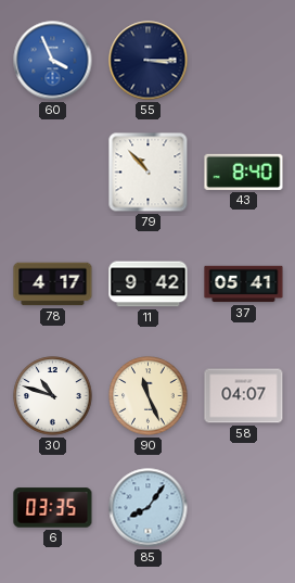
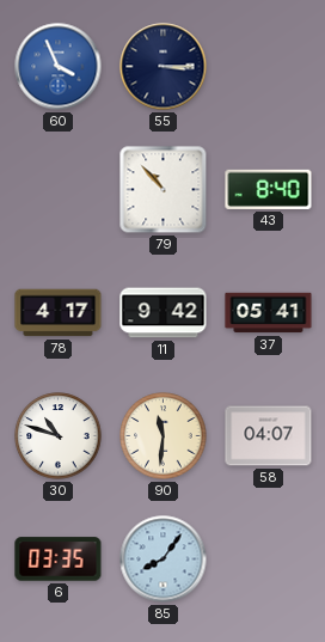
90: 11:26 -> 11:31 (164, 436)
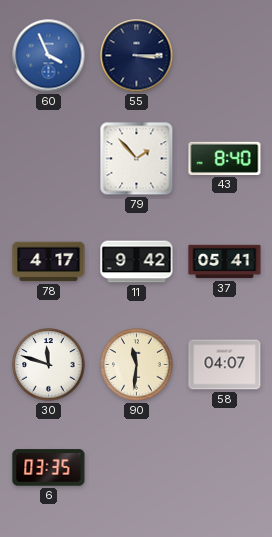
79: 10:53 -> 1:53 (137, 159)
30: 10:48 -> 11:48 (49, 365)
85: 8:06 -> none (164, 560)
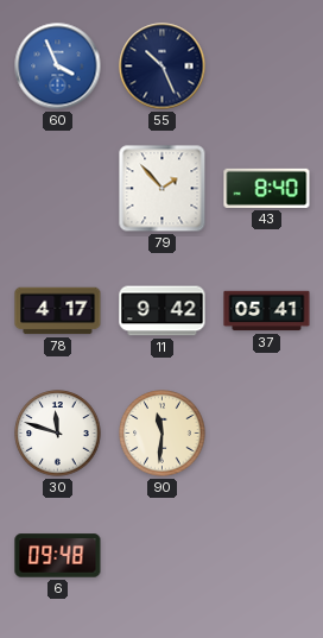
55: 3:15 -> 10:26 (163, 67)
58: 04:07 -> none (225, 365)
6: 03:35 -> 09:48 (58, 556)
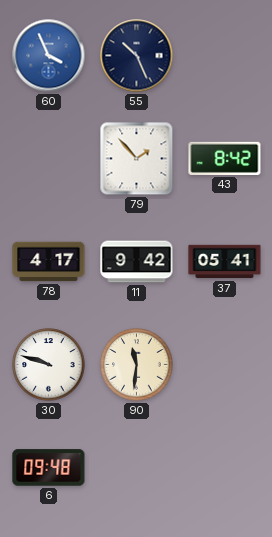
43: 8:40 -> 8:42 (225, 158)
30: 11:48 -> 9:48 (49, 365)
